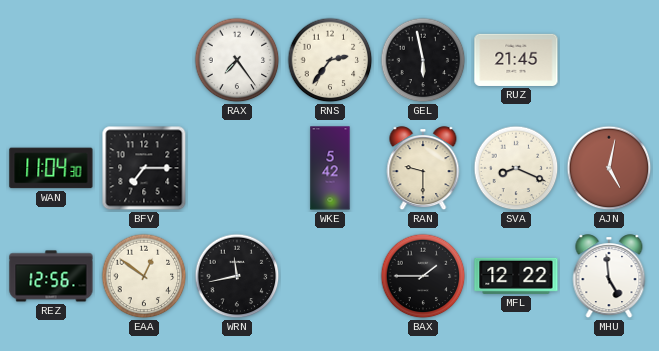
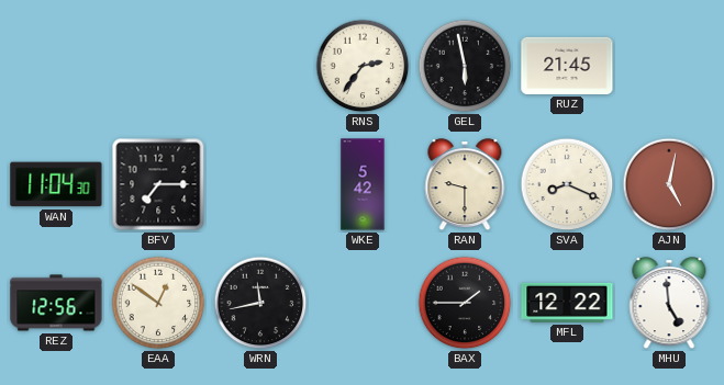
RAX: 7:24 -> none (237, 60)
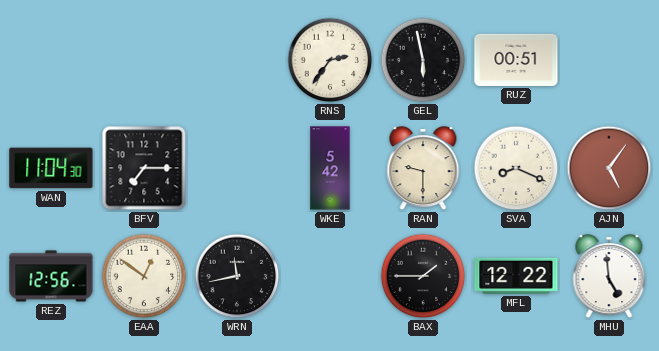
RUZ: 21:45 -> 00:51 (516, 60)
AJN: 5:02 -> 5:06 (609, 168)
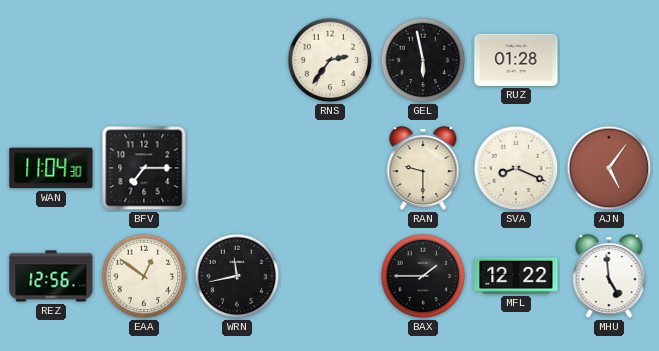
RUZ: 00:51 -> 01:28 (516, 60)
WKE: 5:42 -> none (330, 168)
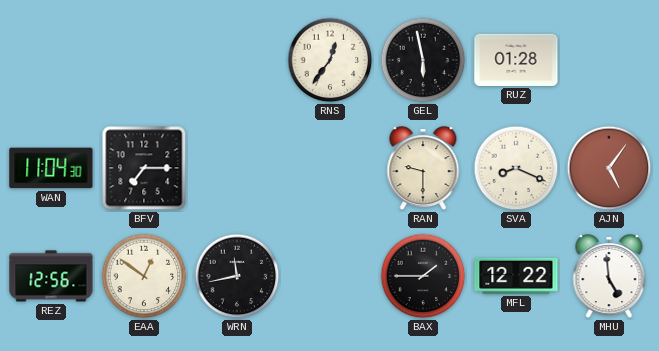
RNS: 2:36 -> 12:36 (330, 60)
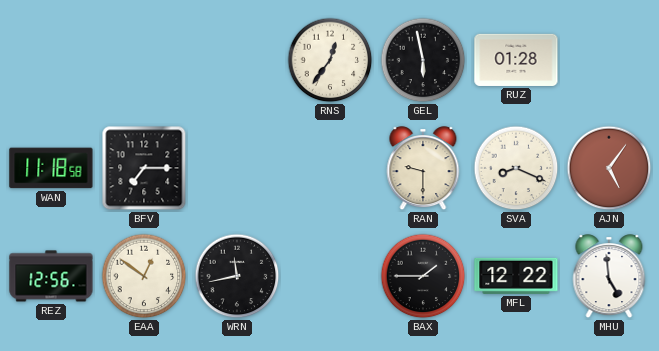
WAN: 11:04 -> 11:18 (51, 168)
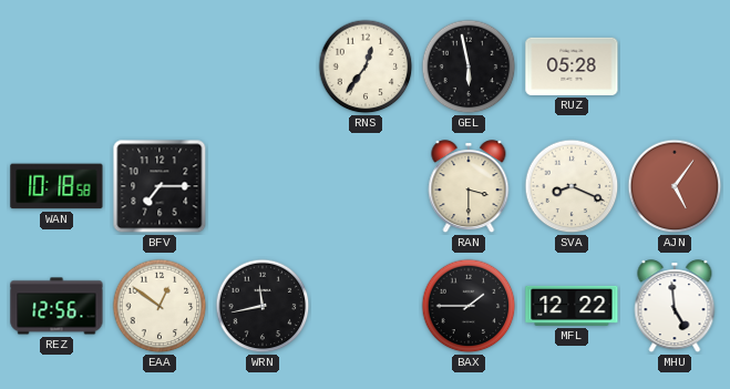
RUZ: 01:28 -> 05:28 (572, 66)
WAN: 11:18 -> 10:18 (56, 186)
RAN: 9:30 -> 3:30 (469, 187)
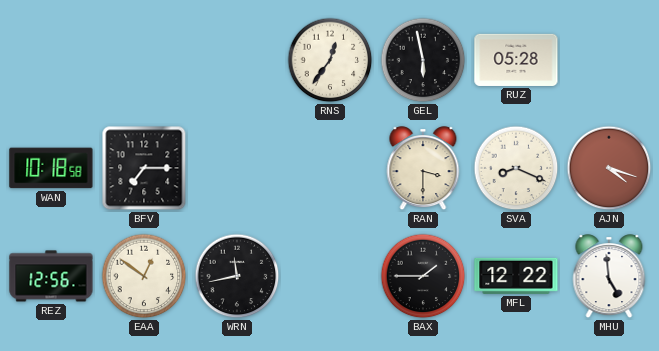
AJN: 5:06 -> 4:18 (609, 168)
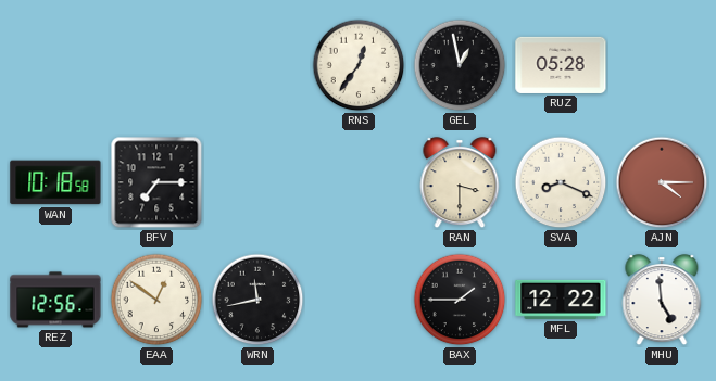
GEL: 5:58 -> 12:58 (460, 65)
AJN: 4:18 -> 4:15 (662, 182)
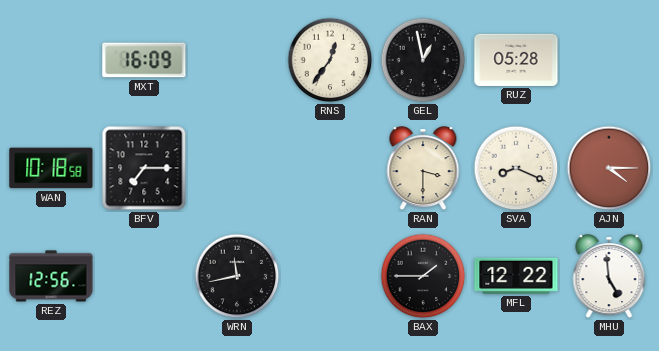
MXT: none -> 16:09 (144, 60)
EAA: 12:51 -> none (156, 300)
